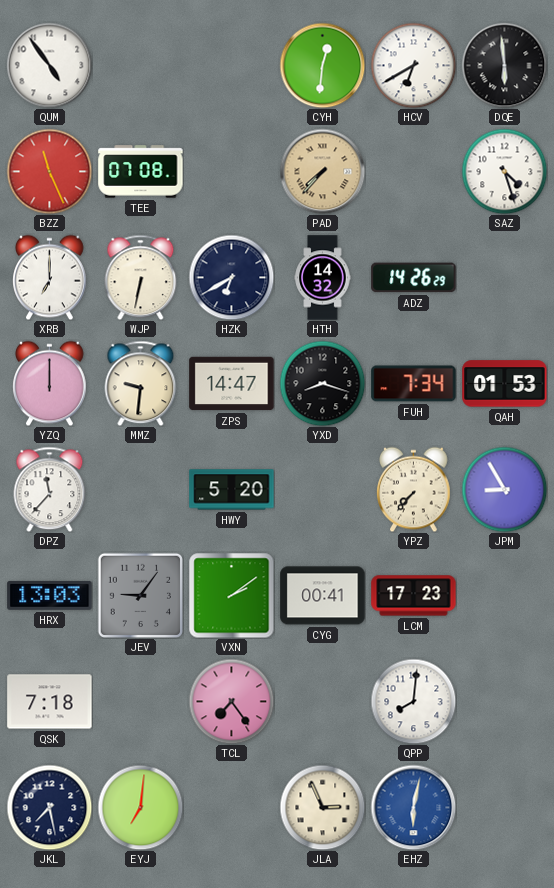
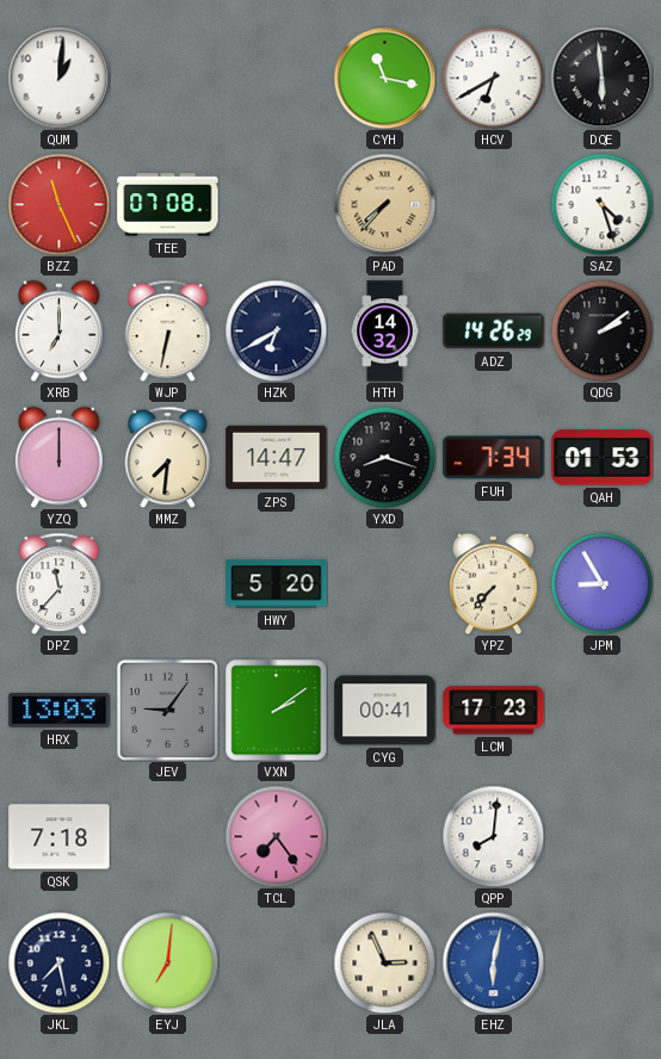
QUM: 4:54 -> 1:01 (58, 78)
CYH: 12:31 -> 11:17 (384, 78)
QDG: none -> 2:09 (601, 330)
MMZ: 9:31 -> 7:31 (168, 457)
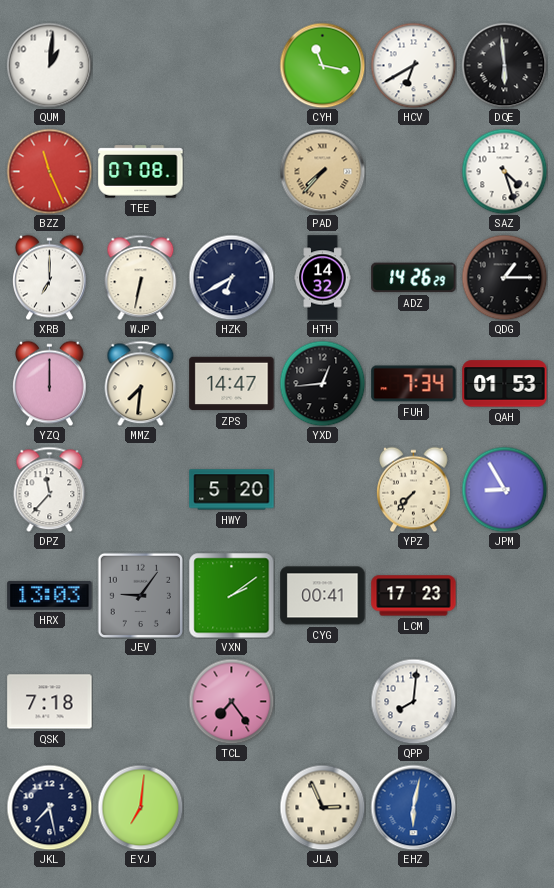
QDG: 2:09 -> 1:15 (504, 277)
YXD: 8:18 -> 12:44 (322, 383)
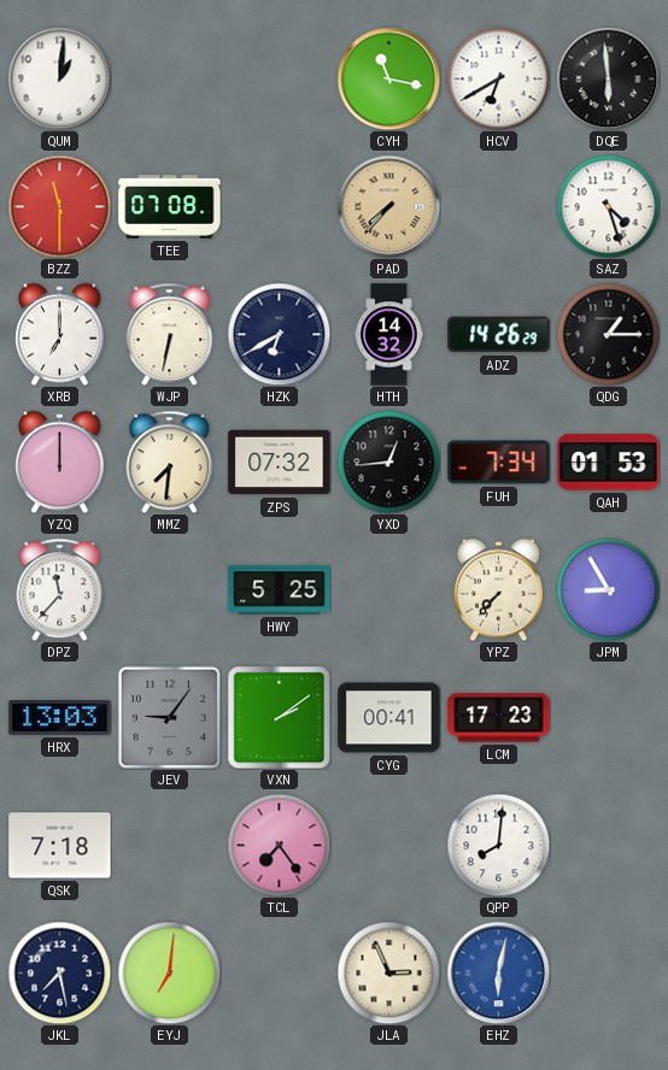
BZZ: 11:26 -> 11:30 (59, 206)
ZPS: 14:47 -> 07:32 (280, 463)
HWY: 5:20 -> 5:25 (280, 590)
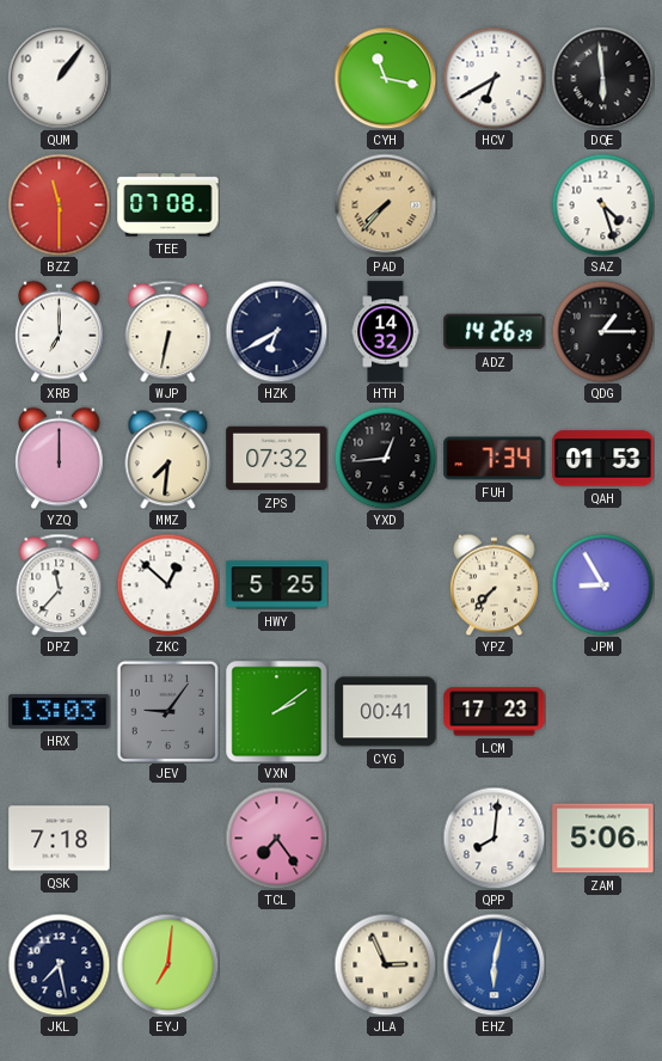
QUM: 1:01 -> 1:06 (59, 78)
ZKC: none -> 12:52 (167, 584)
ZAM: none -> 5:06 (603, 839)
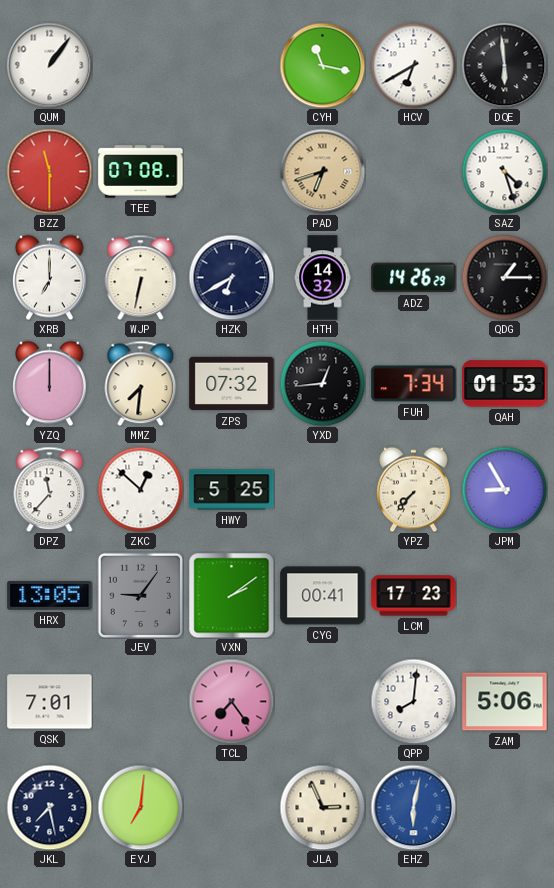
PAD: 7:37 -> 6:42 (322, 171)
HRX: 13:03 -> 13:05 (50, 595)
QSK: 7:18 -> 7:01 (50, 702)
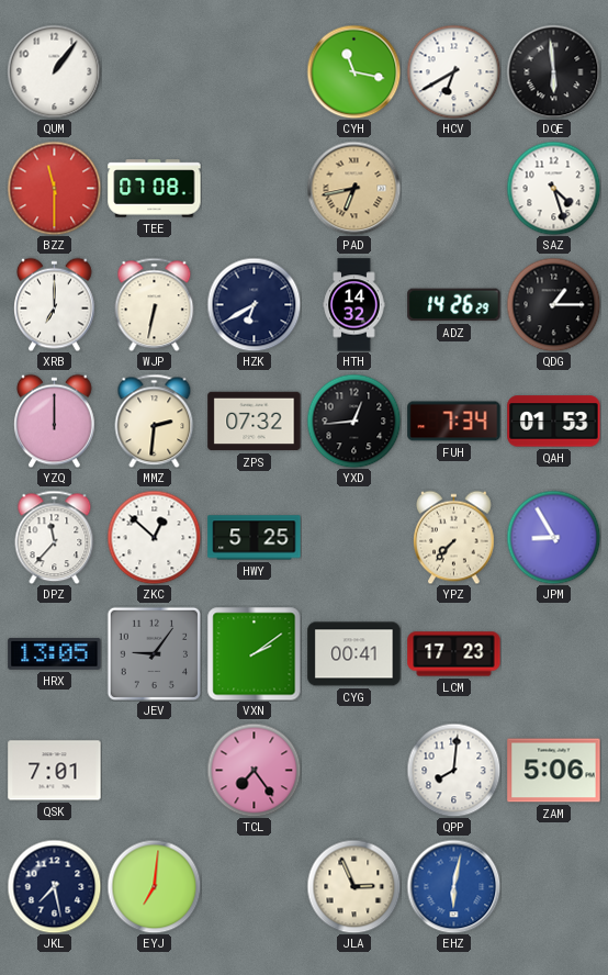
PAD: 6:42 -> 6:43 (353, 188)
MMZ: 7:31 -> 2:31 (155, 421)
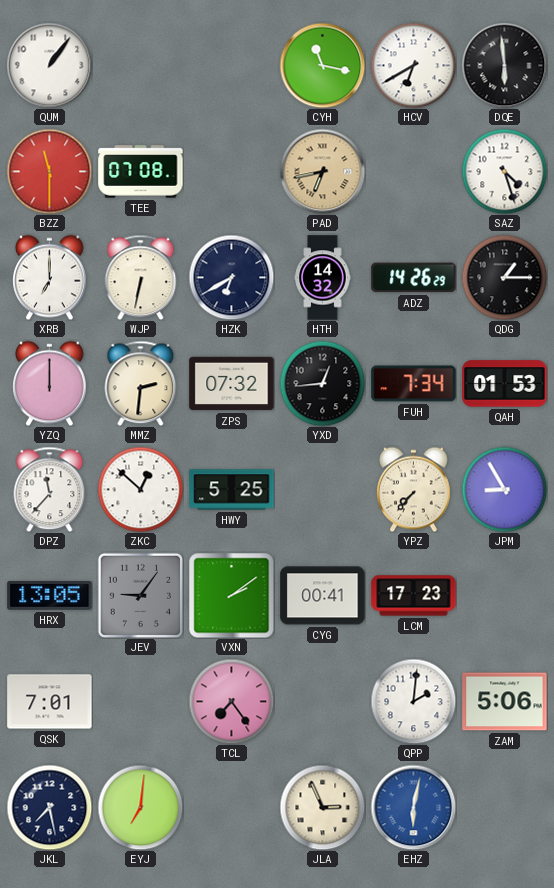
QPP: 8:01 -> 2:01 (413, 701)
